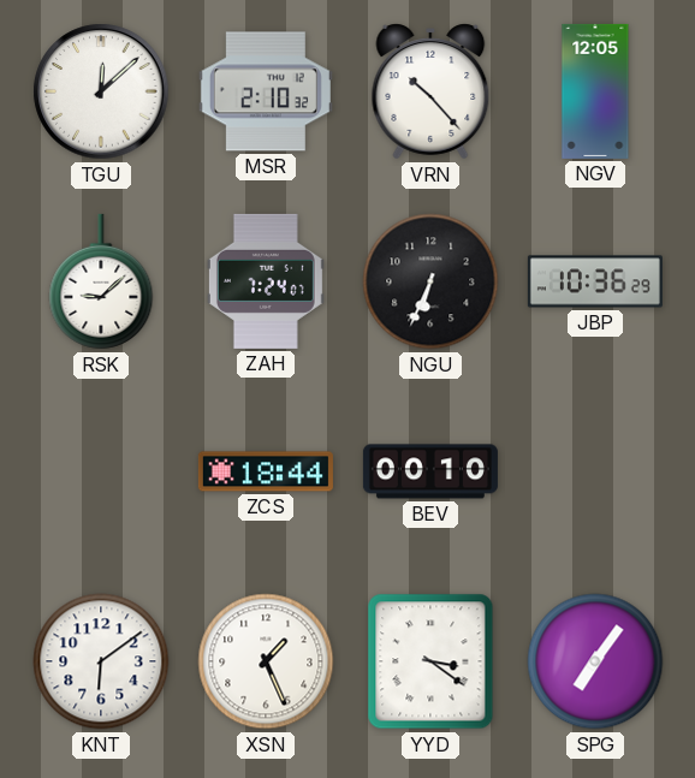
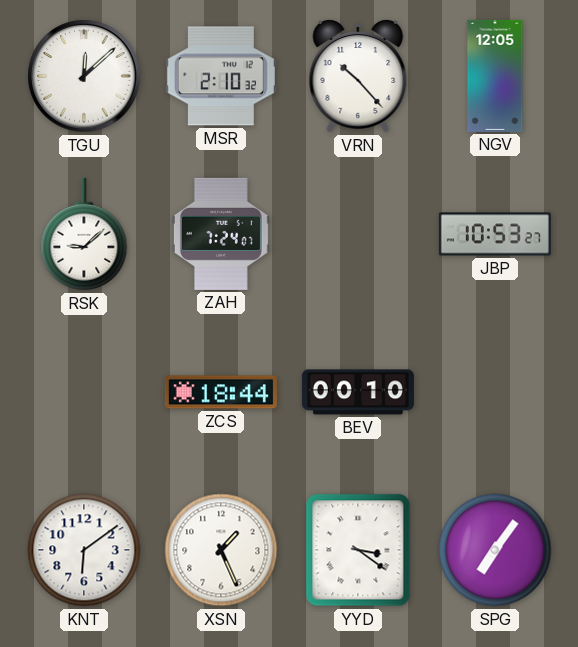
NGU: 6:34 -> none (430, 281)
JBP: 10:36 -> 10:53 (495, 234)
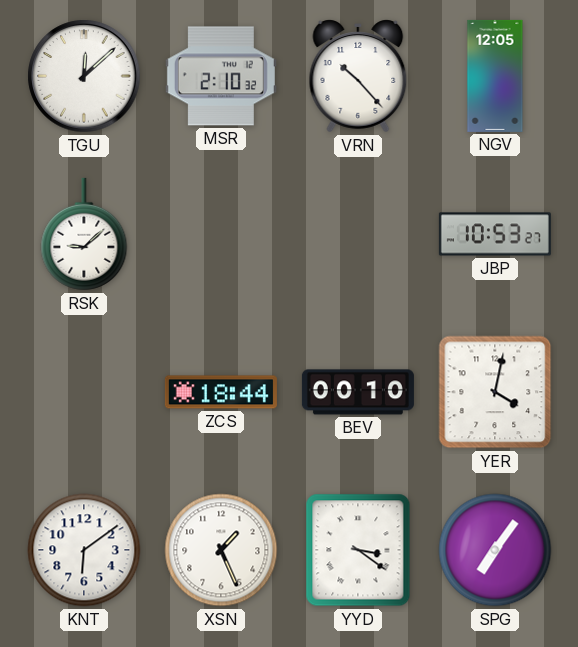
ZAH: 7:24 -> none (221, 234)
YER: none -> 4:02 (495, 392)
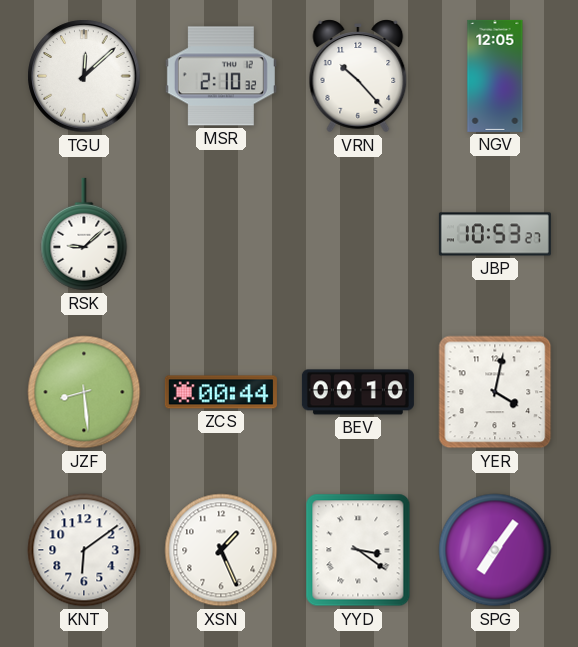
JZF: none -> 8:29 (84, 392)
ZCS: 18:44 -> 00:44 (221, 392)
